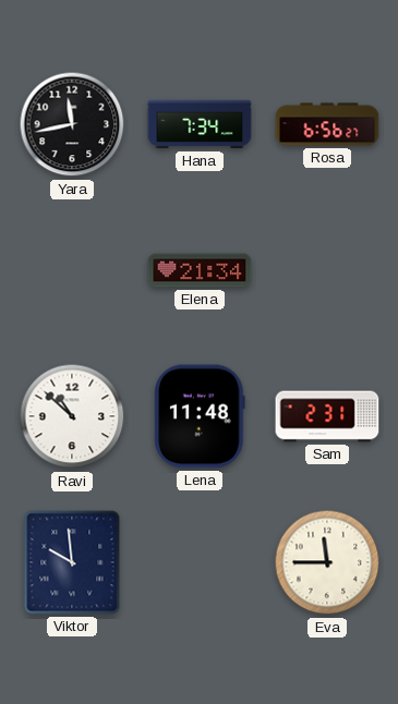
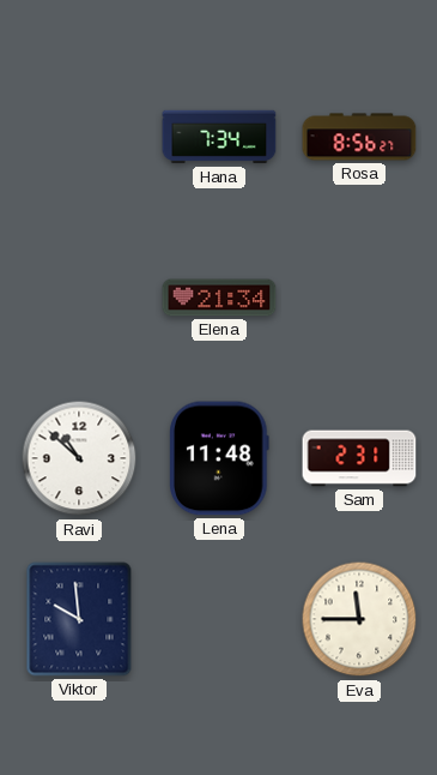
Yara: 11:43 -> none (72, 124)
Rosa: 6:56 -> 8:56 (359, 137)
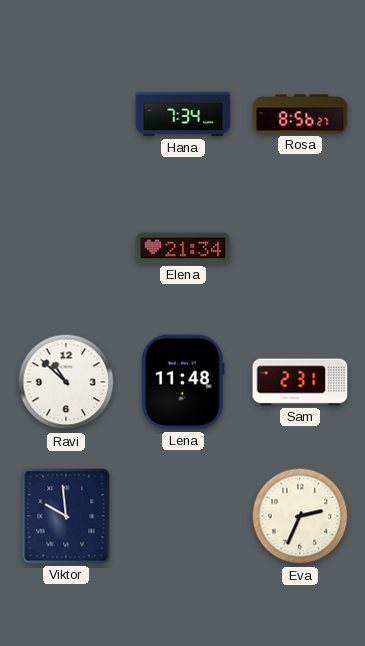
Eva: 11:45 -> 2:34 (300, 516)
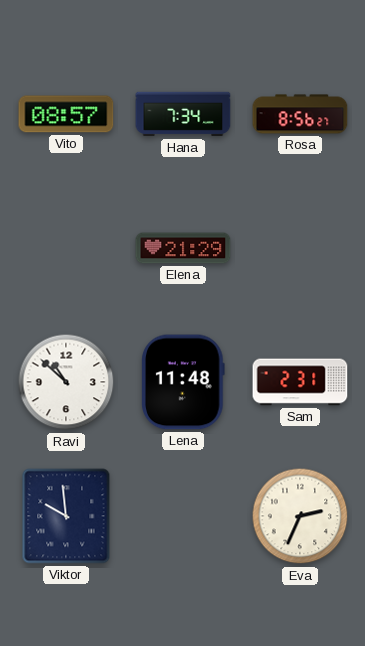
Vito: none -> 08:57 (66, 114)
Elena: 21:34 -> 21:29 (183, 248)
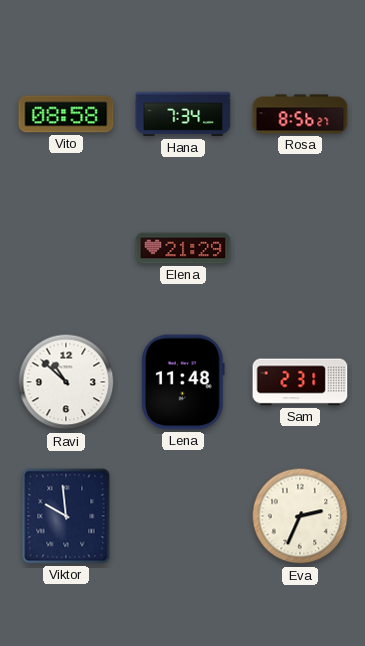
Vito: 08:57 -> 08:58 (66, 114)
